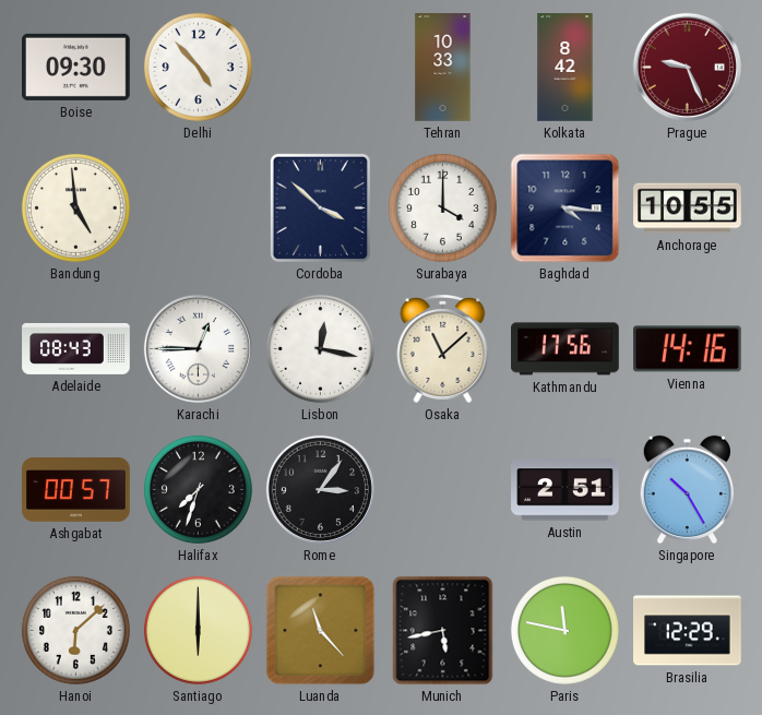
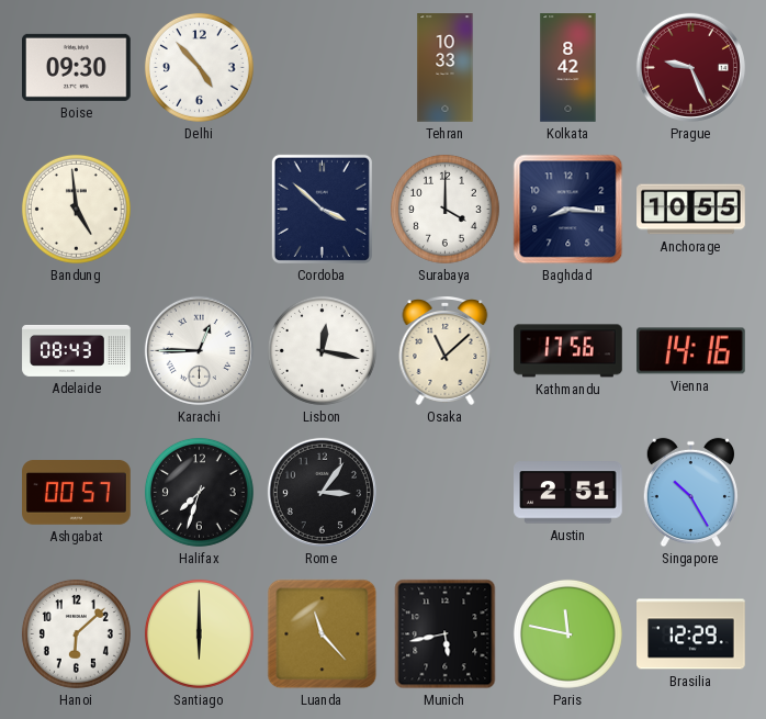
Baghdad: 4:16 -> 8:16 (568, 210)
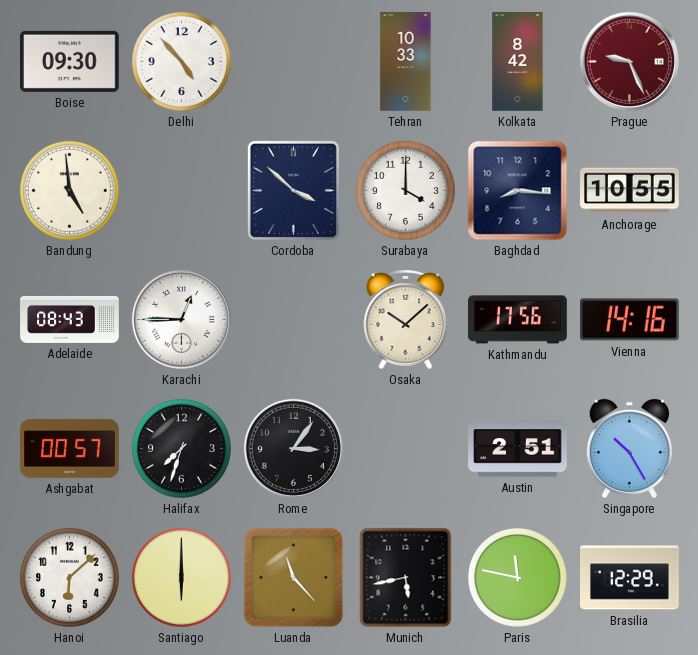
Lisbon: 12:17 -> none (322, 350)
Osaka: 11:08 -> 10:08 (406, 320)
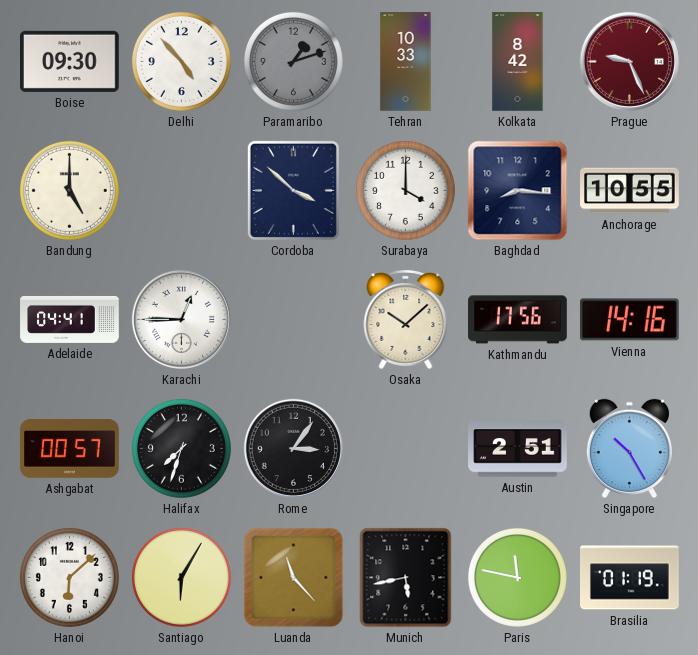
Paramaribo: none -> 1:12 (293, 61)
Bandung: 4:59 -> 5:00 (69, 190)
Adelaide: 08:43 -> 04:41 (70, 319)
Santiago: 6:00 -> 6:05 (181, 577)
Brasilia: 12:29 -> 01:19 (630, 578)
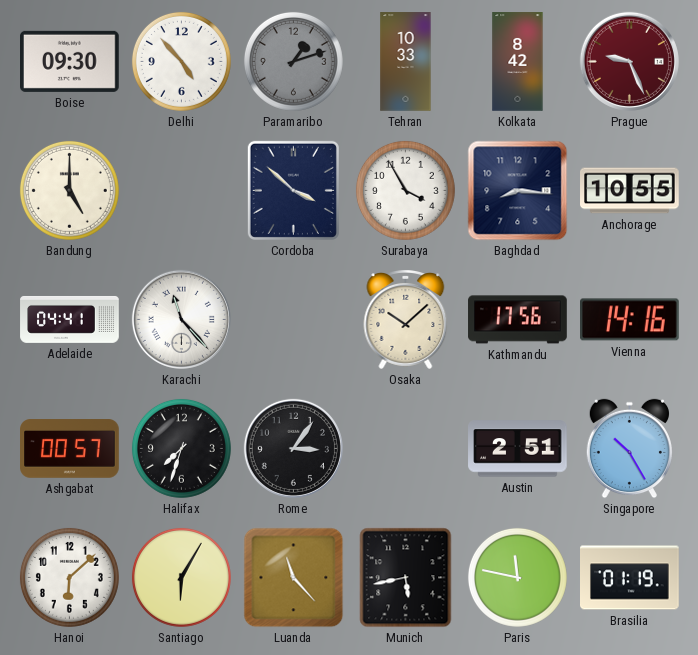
Surabaya: 4:00 -> 3:55 (405, 190)
Karachi: 12:45 -> 11:23 (181, 319)
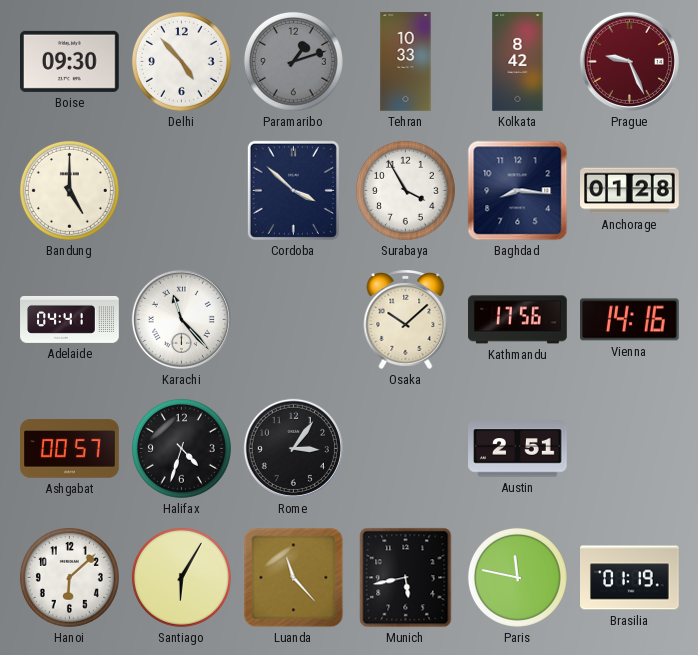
Anchorage: 10:55 -> 01:28 (630, 191)
Halifax: 7:33 -> 4:33 (181, 448)
Singapore: 10:25 -> none (629, 449)
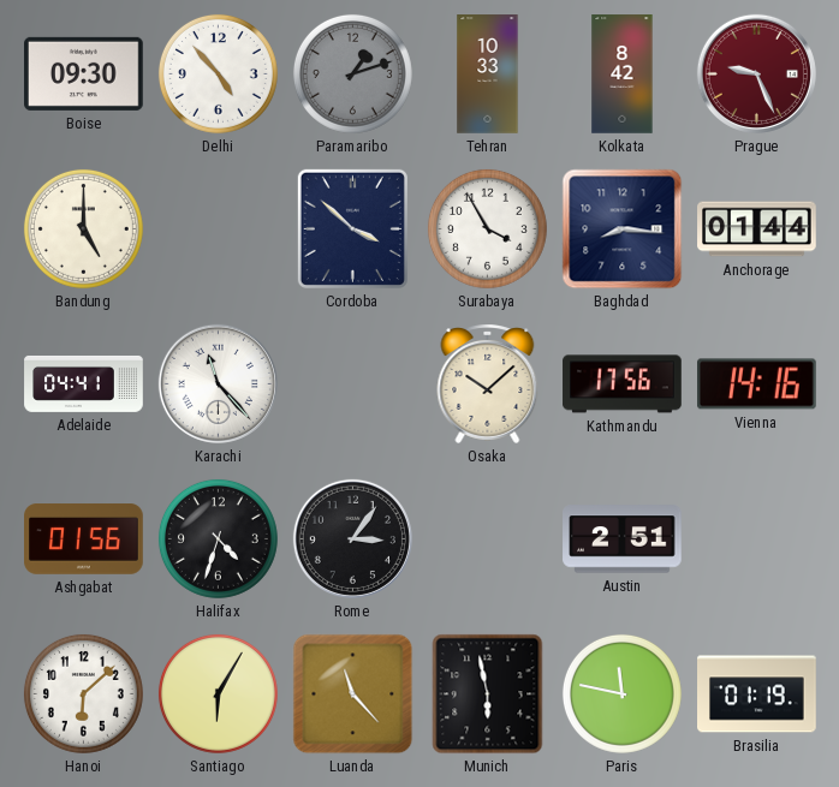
Anchorage: 01:28 -> 01:44 (757, 229)
Ashgabat: 00:57 -> 01:56 (84, 539)
Munich: 5:43 -> 5:58 (488, 694)
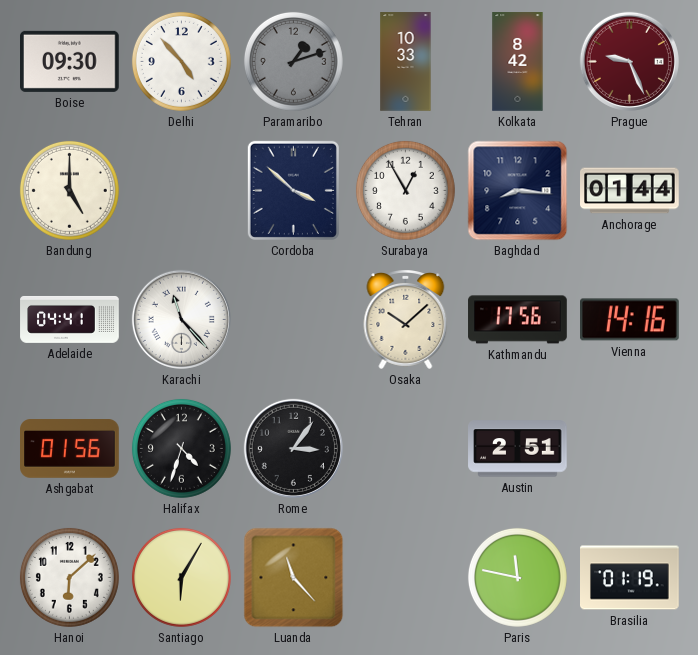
Surabaya: 3:55 -> 12:55 (405, 190)
Munich: 5:58 -> none (488, 694)
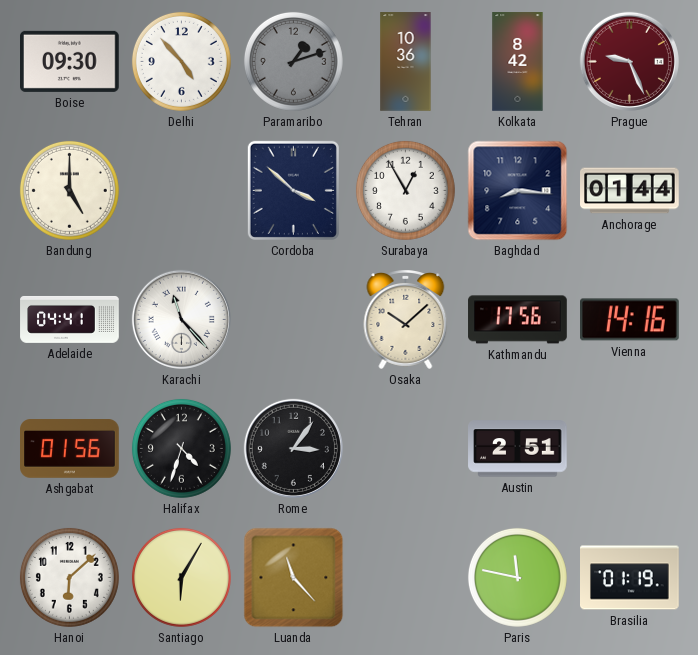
Tehran: 10:33 -> 10:36 (406, 62)
